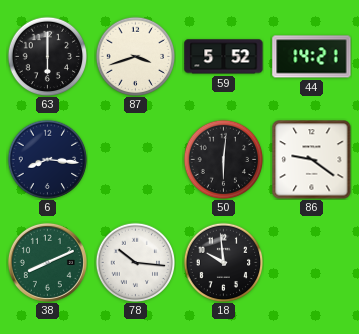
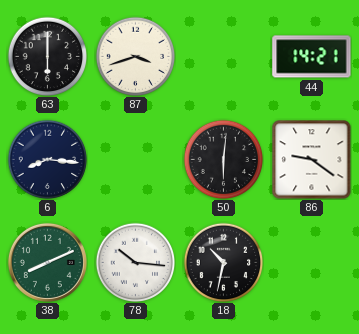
59: 5:52 -> none (224, 57)
18: 9:59 -> 10:32 (223, 262)
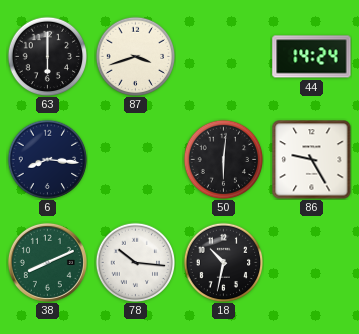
44: 14:21 -> 14:24 (312, 57)
86: 9:21 -> 9:25 (312, 160)
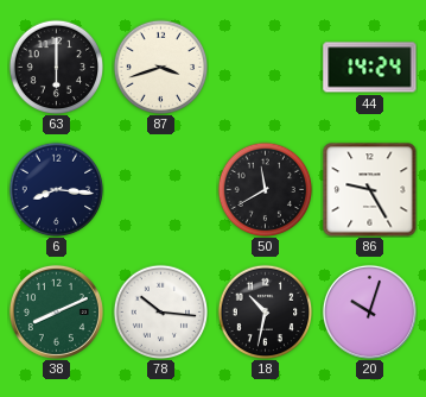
50: 6:01 -> 11:40 (265, 189)
20: none -> 10:03 (369, 311)
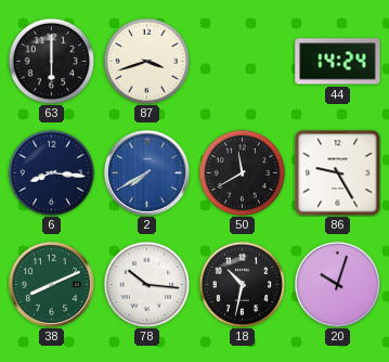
2: none -> 7:40 (146, 172)
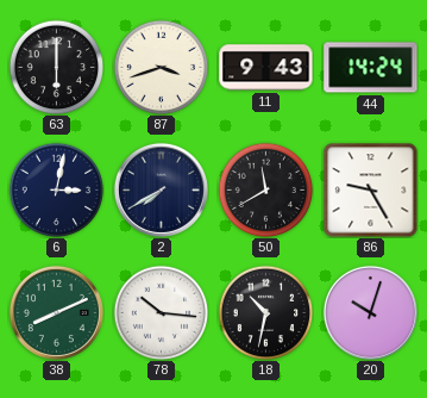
11: none -> 9:43 (266, 68)
6: 8:16 -> 3:02 (56, 189)
2 dial: blue -> navy (161, 189)
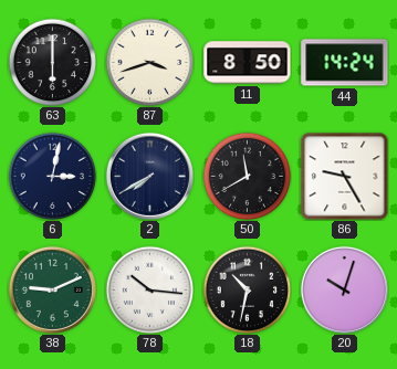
11: 9:43 -> 8:50 (248, 63)
38: 8:11 -> 9:11 (52, 289)
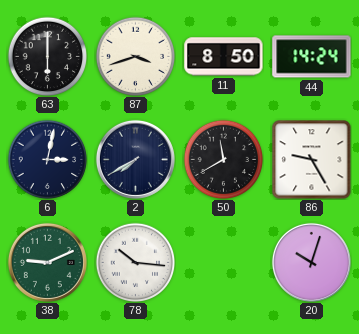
18: 10:32 -> none (247, 289)
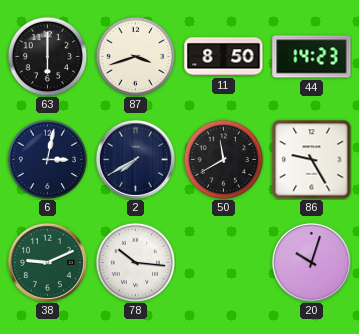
44: 14:24 -> 14:23 (312, 57)
